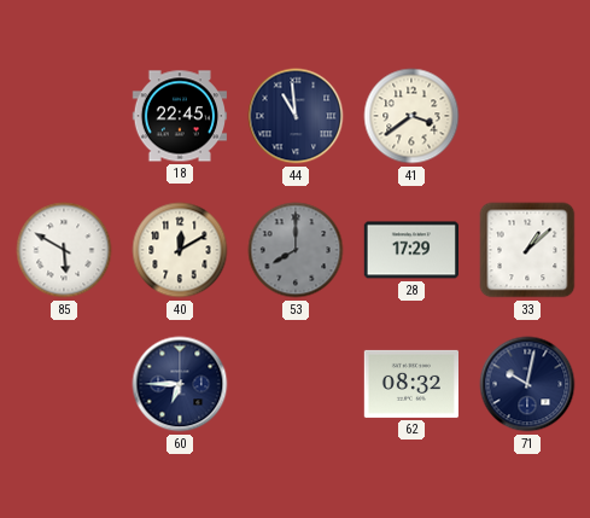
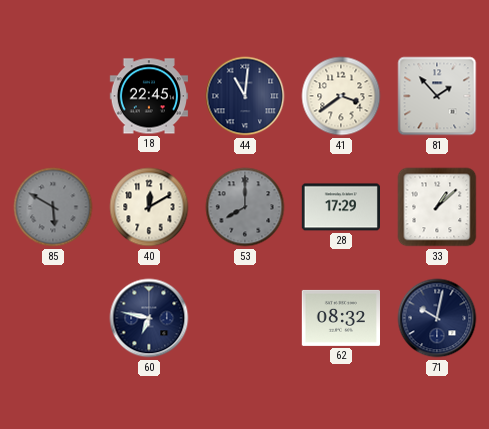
44: 10:59 -> 11:01 (245, 96)
81: none -> 1:53 (437, 96)
85 dial: white -> grey (53, 207)
60: 6:45 -> 6:47 (149, 318)
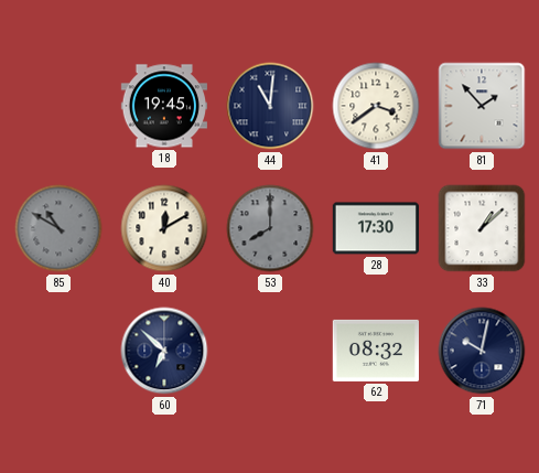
18: 22:45 -> 19:45 (163, 106)
85: 5:50 -> 10:50 (58, 228)
28: 17:29 -> 17:30 (375, 228)
60: 6:47 -> 6:52 (164, 351)
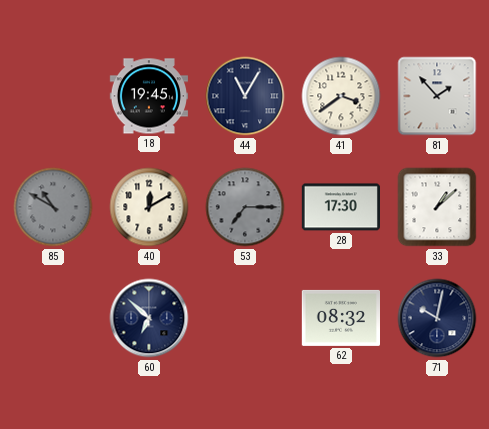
44: 11:01 -> 11:05 (245, 96)
53: 8:00 -> 7:15 (245, 207)
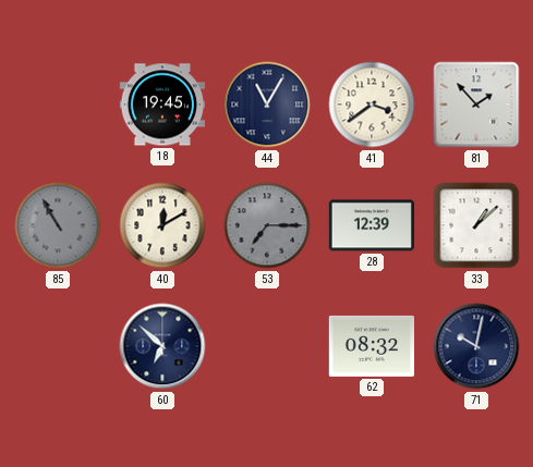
85: 10:50 -> 10:55 (58, 225)
28: 17:30 -> 12:39 (371, 225)
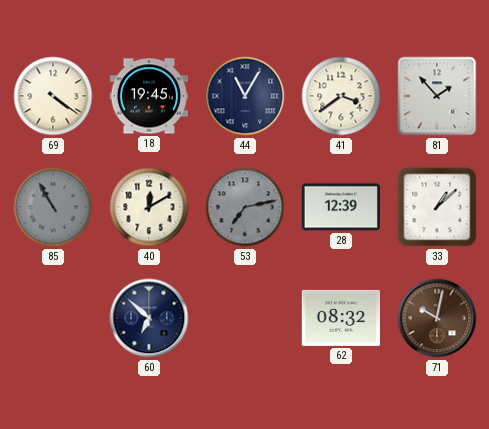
69: none -> 4:21 (53, 96)
53: 7:15 -> 7:13 (245, 207)
71 dial: navy -> brown (437, 318)
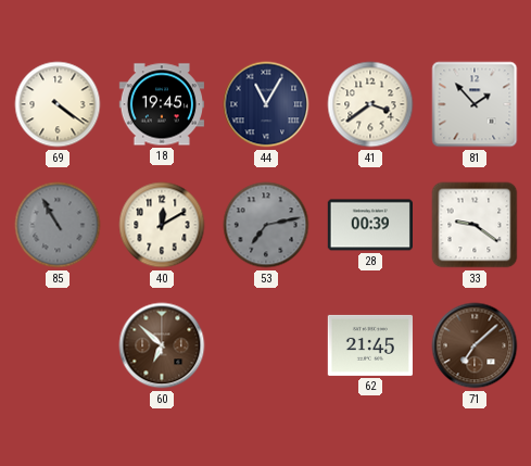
28: 12:39 -> 00:39 (369, 225)
33: 1:08 -> 9:21 (475, 225)
60 dial: navy -> brown (162, 345)
62: 08:32 -> 21:45 (369, 345)
71: 10:02 -> 7:08 (475, 345)
